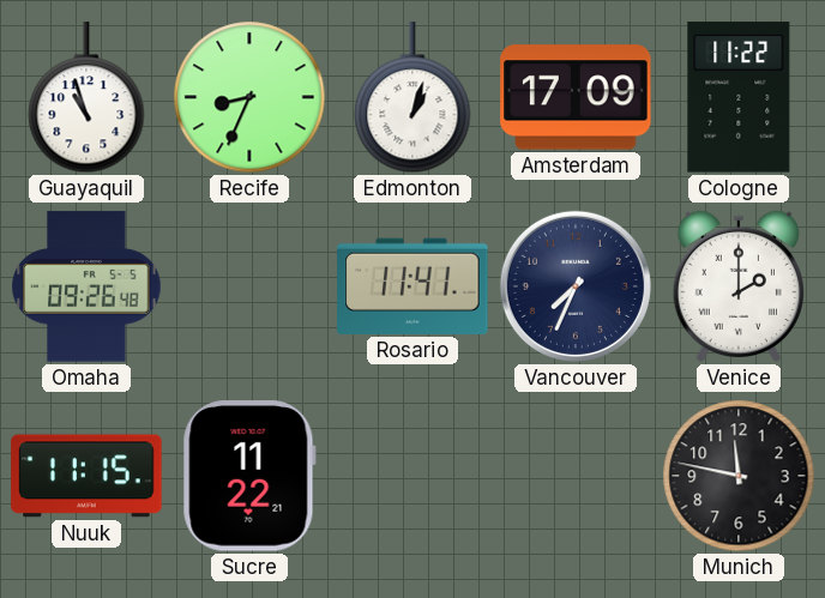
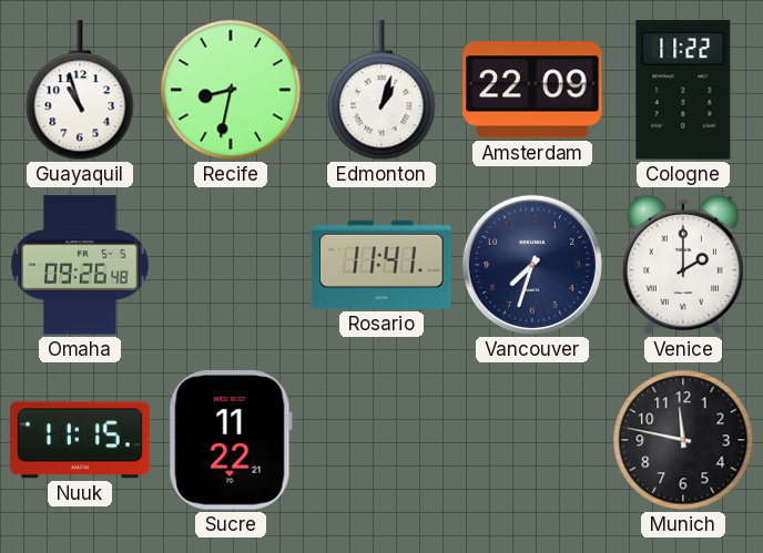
Recife: 8:34 -> 8:32 (231, 90)
Amsterdam: 17:09 -> 22:09 (532, 90)
Vancouver: 7:34 -> 7:33 (532, 265)
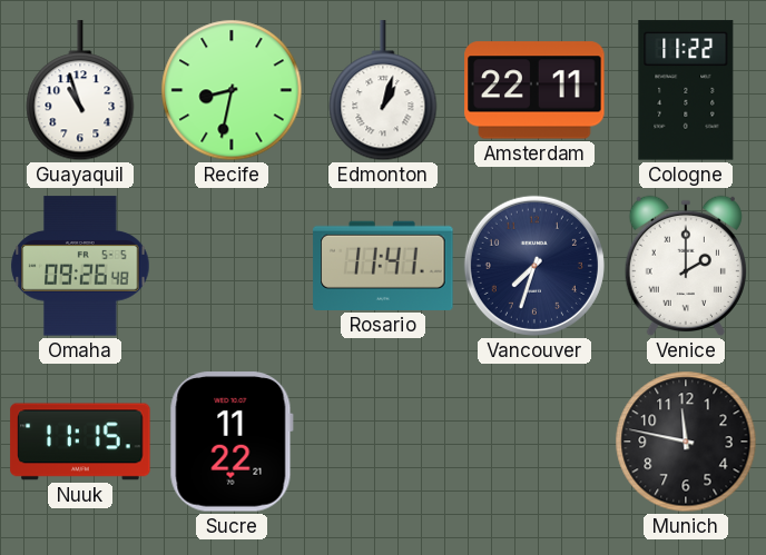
Amsterdam: 22:09 -> 22:11 (534, 90)
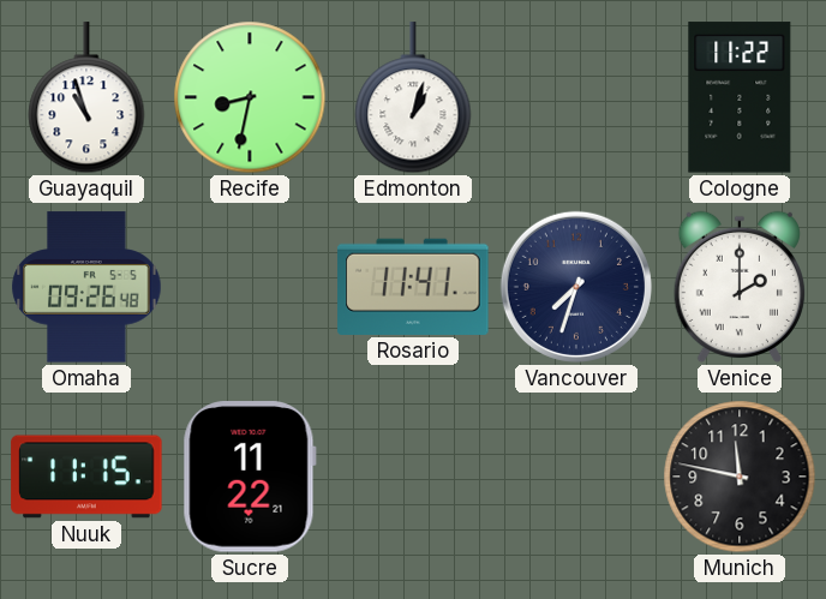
Amsterdam: 22:11 -> none (534, 90)
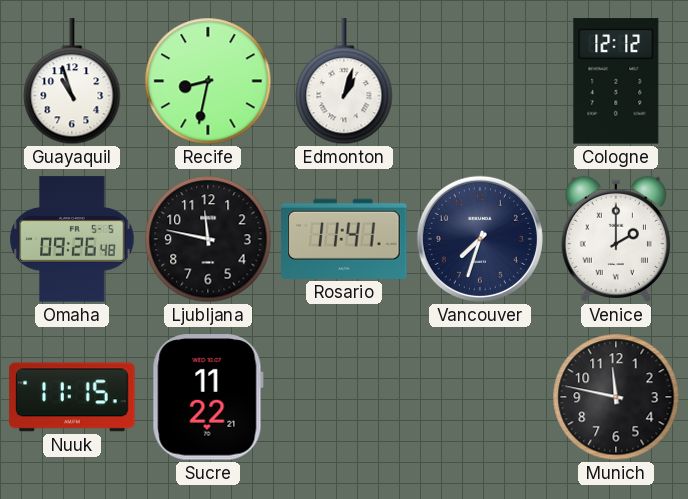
Cologne: 11:22 -> 12:12 (616, 81)
Ljubljana: none -> 11:47 (208, 239)
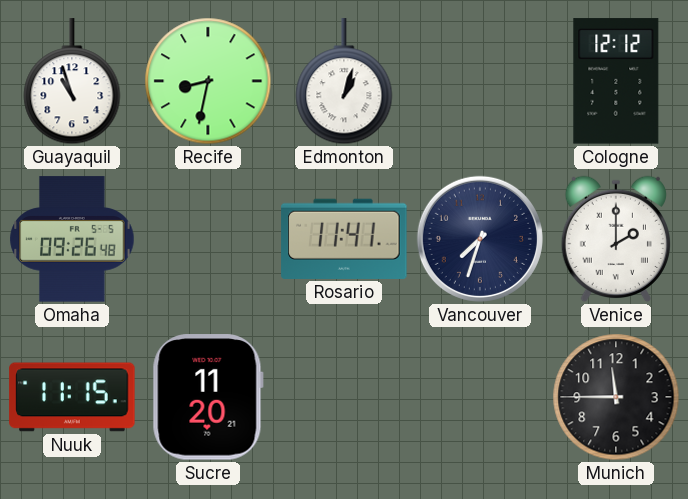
Ljubljana: 11:47 -> none (208, 239)
Sucre: 11:22 -> 11:20 (208, 397)
Munich: 11:47 -> 11:45 (616, 397)
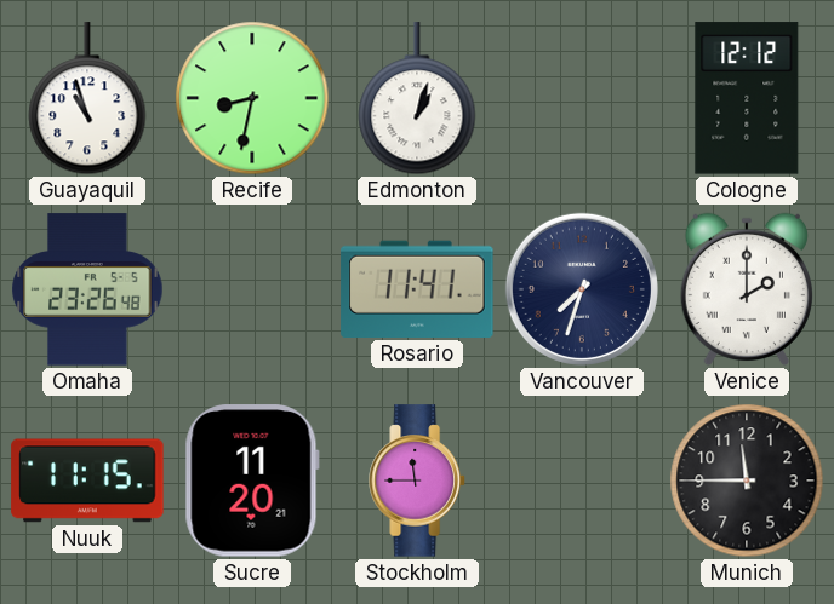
Omaha: 09:26 -> 23:26 (87, 289)
Stockholm: none -> 11:45 (417, 481)
